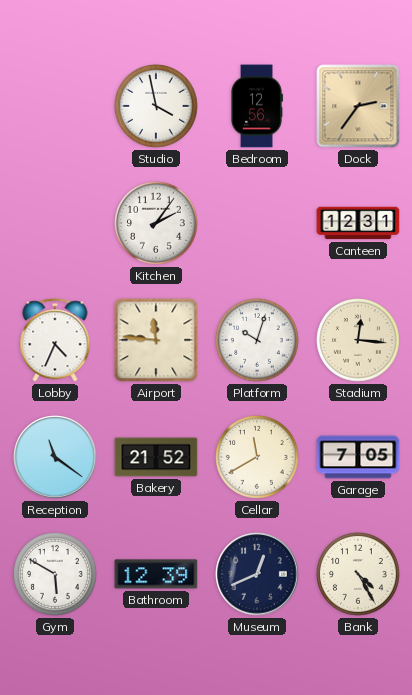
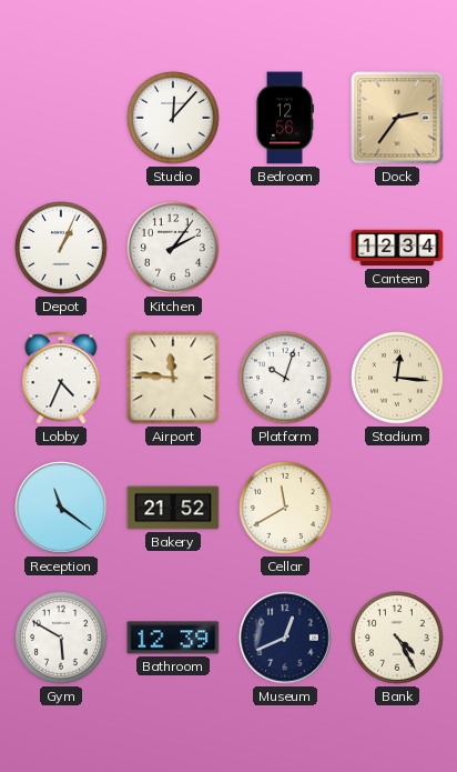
Studio: 3:58 -> 12:07 (174, 119)
Depot: none -> 1:04 (62, 249)
Canteen: 12:31 -> 12:34 (397, 248)
Garage: 7:05 -> none (358, 457)
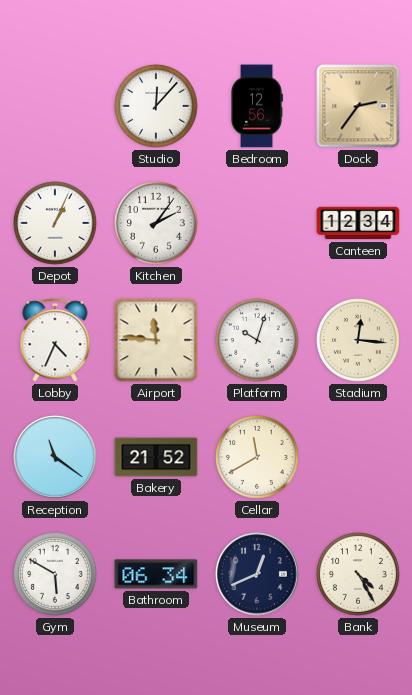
Bathroom: 12:39 -> 06:34 (156, 574)
